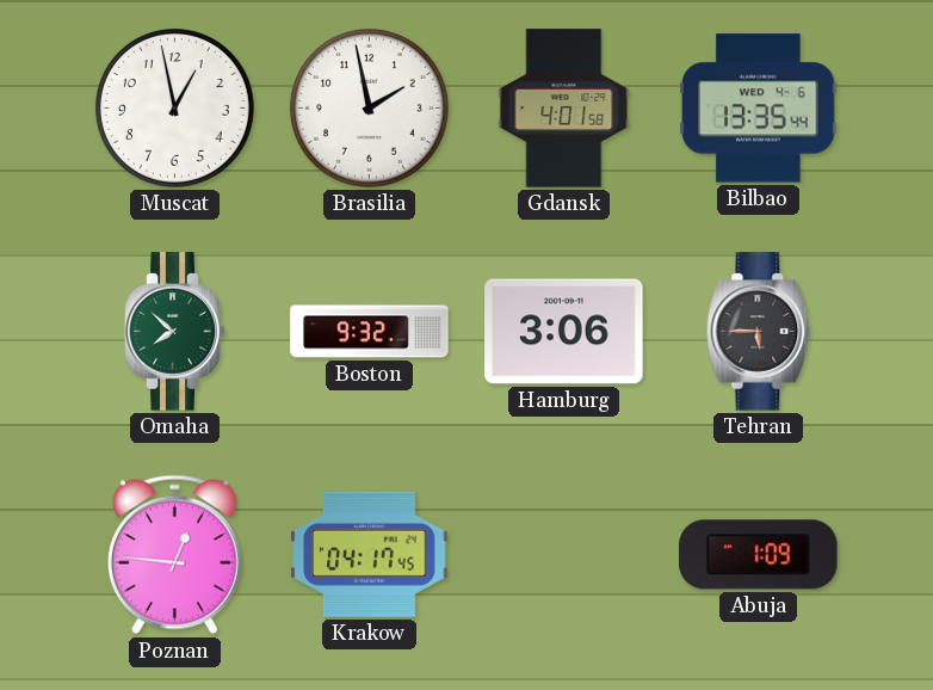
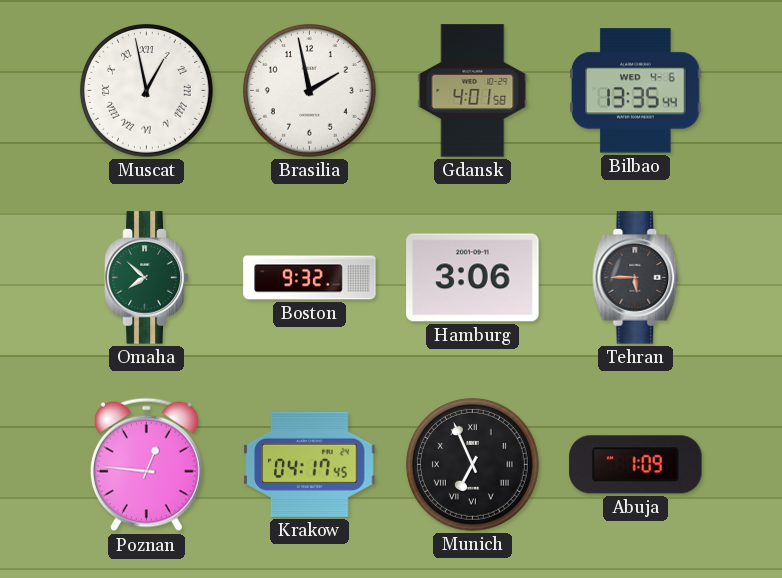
Muscat numerals: Arabic -> Roman (146, 90)
Munich: none -> 6:56 (472, 464)
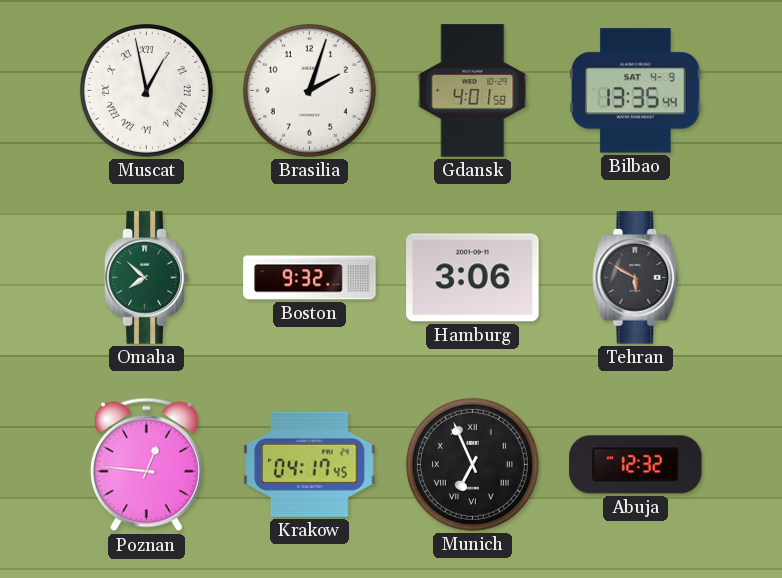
Brasilia: 1:58 -> 2:03 (309, 90)
Bilbao date: WED 4-6 -> SAT 4-9 (636, 91)
Tehran: 5:45 -> 5:50 (636, 278)
Abuja: 1:09 -> 12:32 (636, 465)
